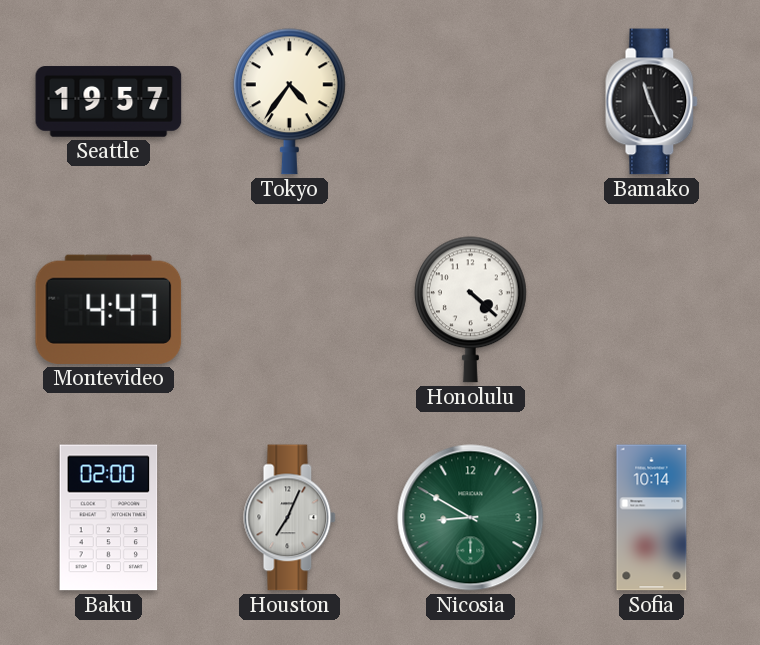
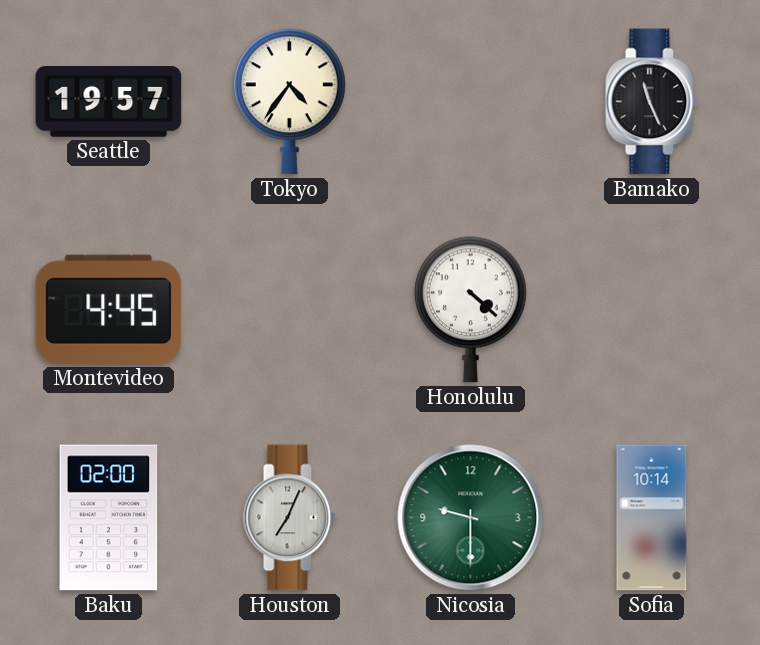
Montevideo: 4:47 -> 4:45 (109, 309)
Nicosia: 8:50 -> 9:30 (471, 518)
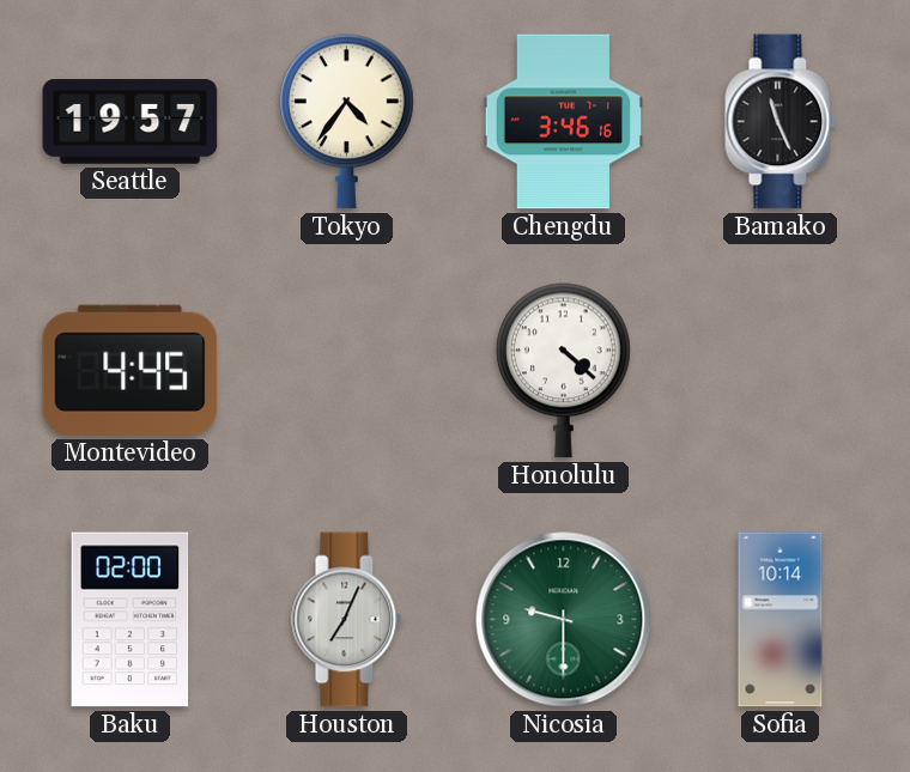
Chengdu: none -> 3:46 (563, 122)
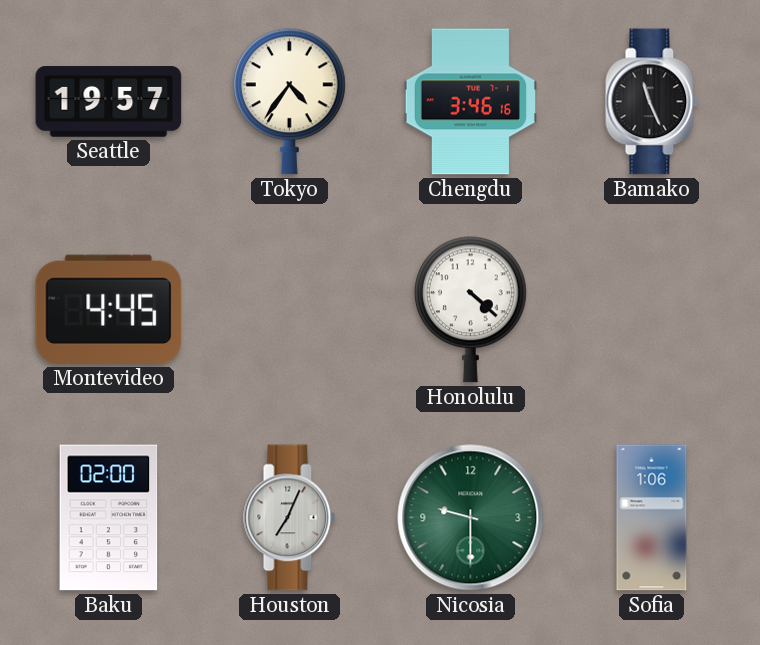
Sofia: 10:14 -> 1:06 (652, 518)
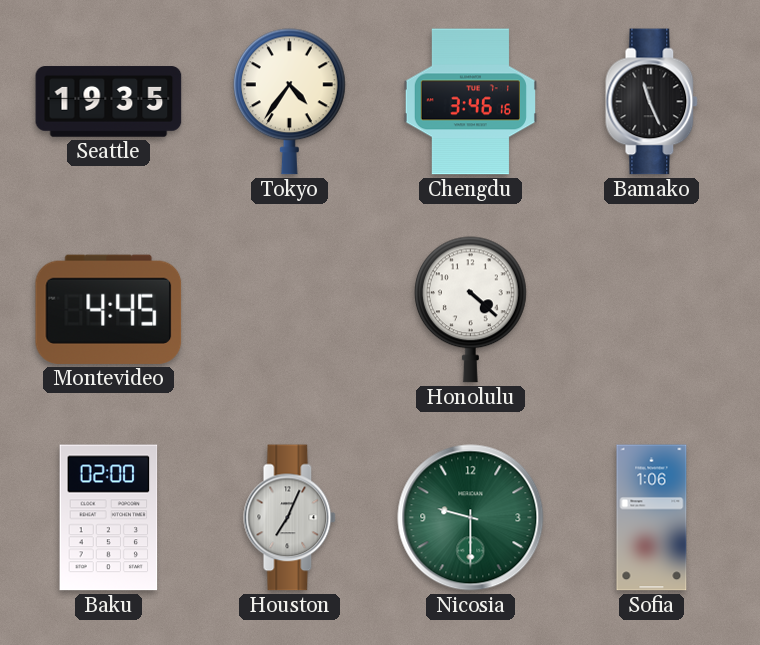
Seattle: 19:57 -> 19:35 (109, 102)
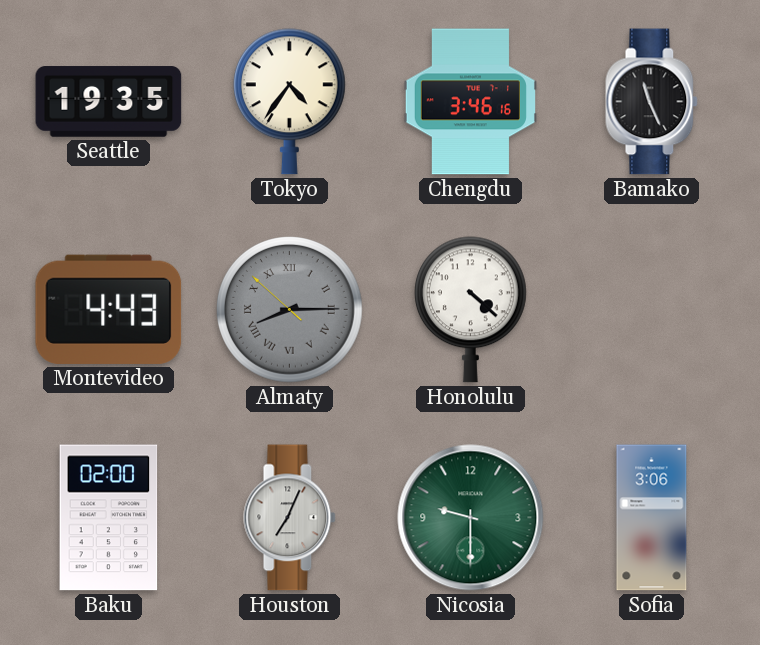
Montevideo: 4:45 -> 4:43 (109, 309)
Almaty: none -> 8:14 (290, 310)
Sofia: 1:06 -> 3:06 (652, 518)
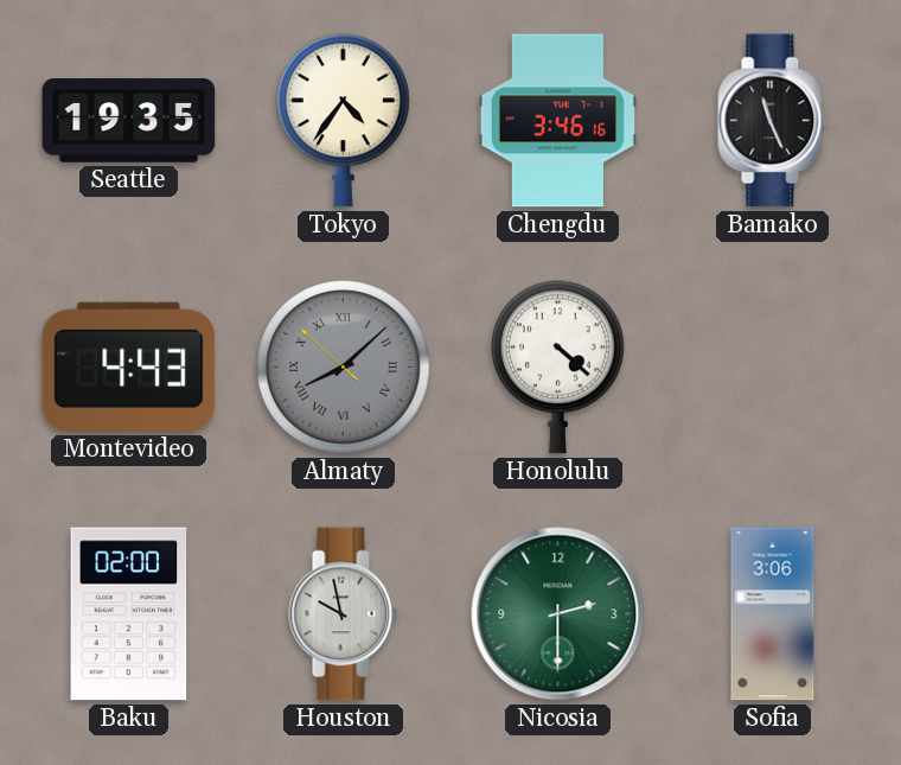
Almaty: 8:14 -> 8:07 (344, 368)
Houston: 7:04 -> 9:58 (344, 614)
Nicosia: 9:30 -> 2:30 (558, 614)
